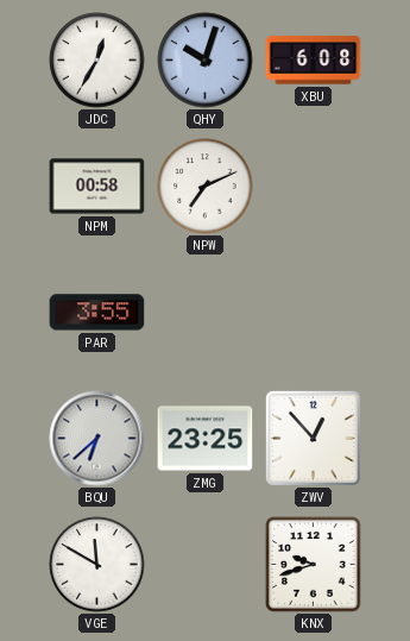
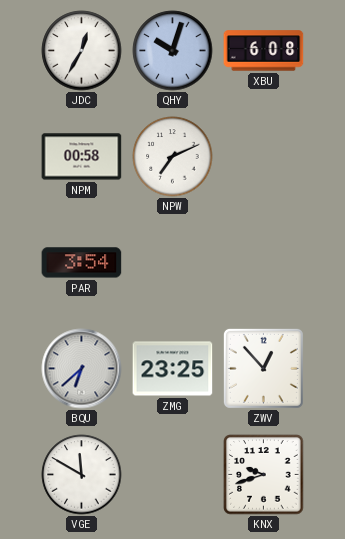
PAR: 3:55 -> 3:54 (82, 263)
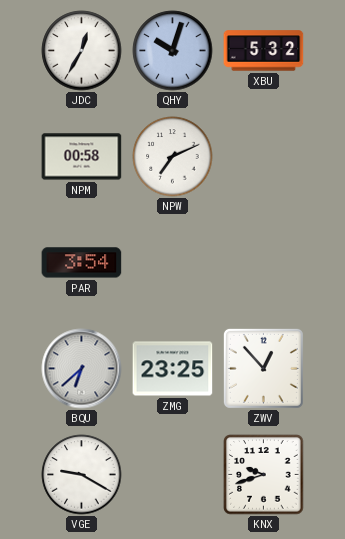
XBU: 6:08 -> 5:32 (264, 51)
VGE: 11:50 -> 9:20 (82, 475)
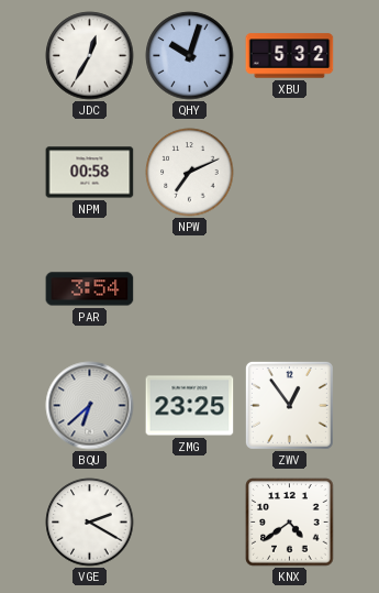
ZWV: 12:53 -> 12:54 (289, 405)
VGE: 9:20 -> 2:20 (90, 523)
KNX: 9:42 -> 4:39 (290, 523)
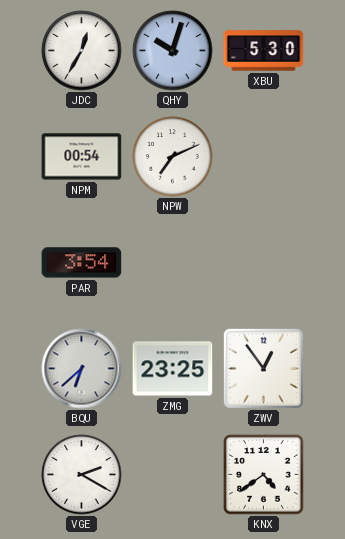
XBU: 5:32 -> 5:30 (264, 51)
NPM: 00:58 -> 00:54 (82, 157)
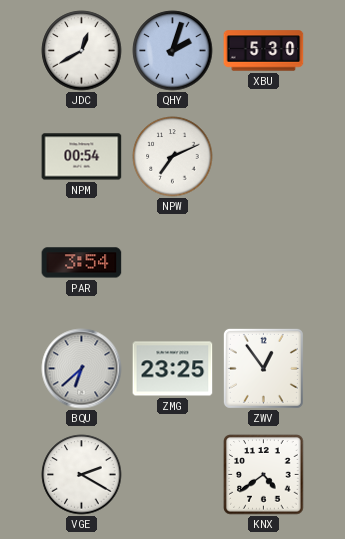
JDC: 12:35 -> 12:40 (82, 51)
QHY: 10:03 -> 2:03 (173, 51)
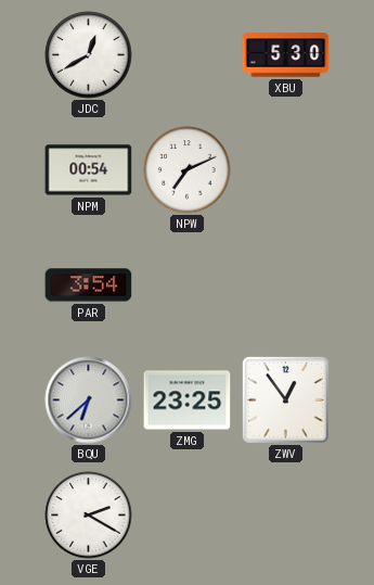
QHY: 2:03 -> none (173, 51)
KNX: 4:39 -> none (264, 475)
